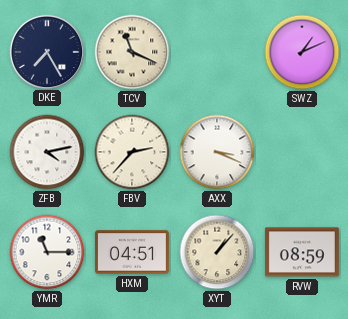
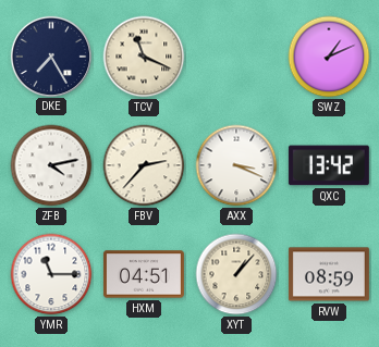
QXC: none -> 13:42 (329, 165)
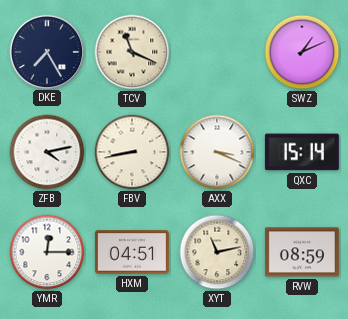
FBV: 2:37 -> 8:43 (132, 152)
QXC: 13:42 -> 15:14 (302, 152)
YMR: 11:15 -> 12:15 (47, 252)
XYT: 1:07 -> 11:13 (217, 252)
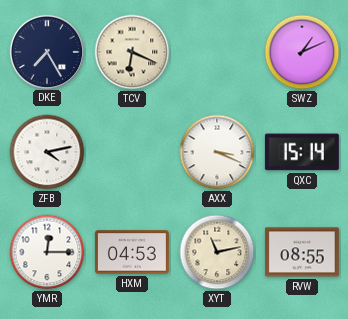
TCV: 11:19 -> 6:19 (132, 52)
FBV: 8:43 -> none (132, 152)
HXM: 04:51 -> 04:53 (132, 252)
RVW: 08:59 -> 08:55 (302, 252)
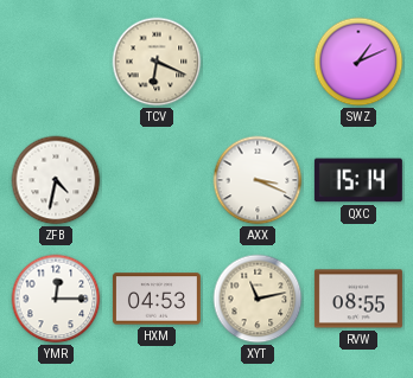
DKE: 7:25 -> none (46, 51)
ZFB: 4:13 -> 4:32 (56, 180)
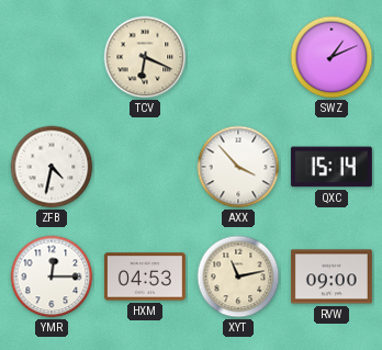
AXX: 3:19 -> 3:53 (238, 167)
RVW: 08:55 -> 09:00 (332, 276)
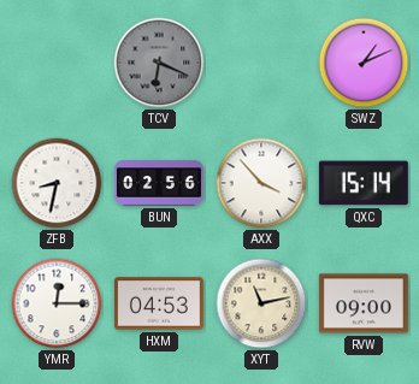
TCV dial: cream -> grey (159, 63)
ZFB: 4:32 -> 8:32 (57, 183)
BUN: none -> 02:56 (159, 183)
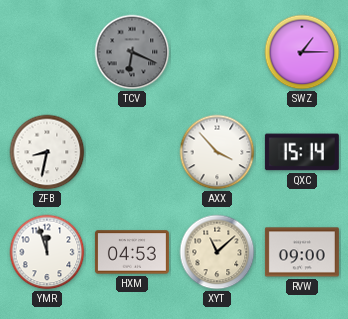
SWZ: 1:11 -> 1:15 (302, 52)
BUN: 02:56 -> none (159, 183)
YMR: 12:15 -> 11:57 (47, 252)
XYT: 11:13 -> 11:08 (217, 252)
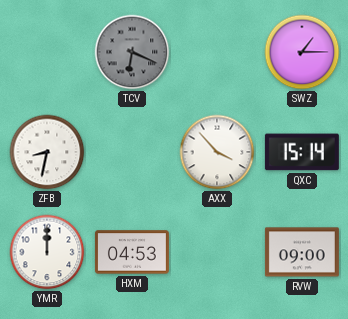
YMR: 11:57 -> 12:00 (47, 252)
XYT: 11:08 -> none (217, 252)
